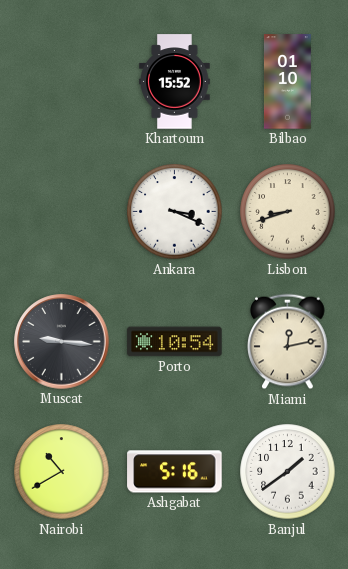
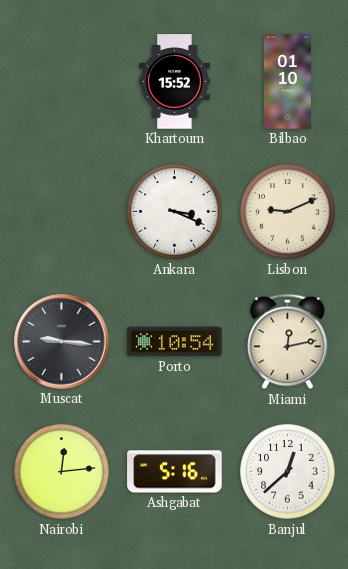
Lisbon: 8:42 -> 9:11 (288, 212)
Nairobi: 10:40 -> 12:14 (62, 472)
Banjul: 1:39 -> 12:38 (288, 472)
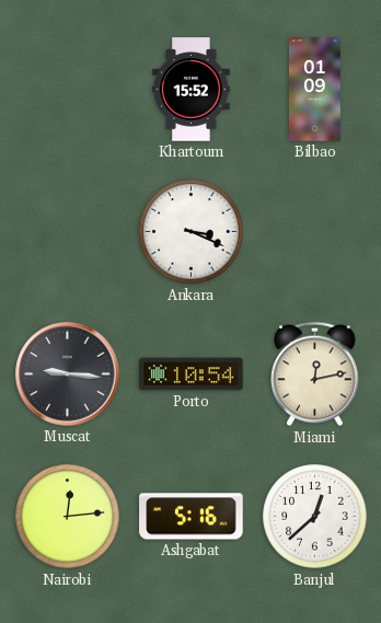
Bilbao: 01:10 -> 01:09 (314, 90)
Lisbon: 9:11 -> none (288, 212)
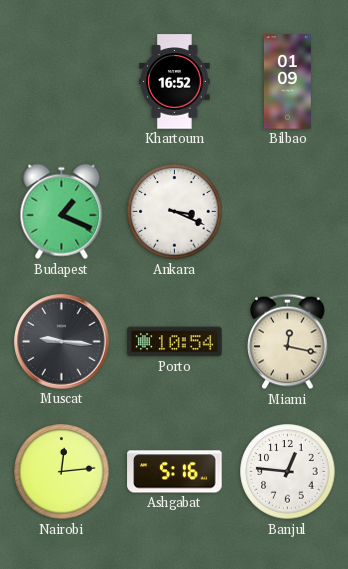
Khartoum: 15:52 -> 16:52 (175, 82)
Budapest: none -> 1:19 (62, 212)
Miami: 12:13 -> 12:17 (288, 342)
Banjul: 12:38 -> 12:46 (288, 472)
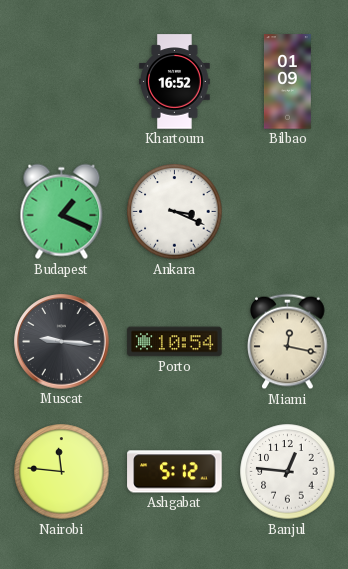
Nairobi: 12:14 -> 11:46 (62, 472)
Ashgabat: 5:16 -> 5:12 (175, 472)
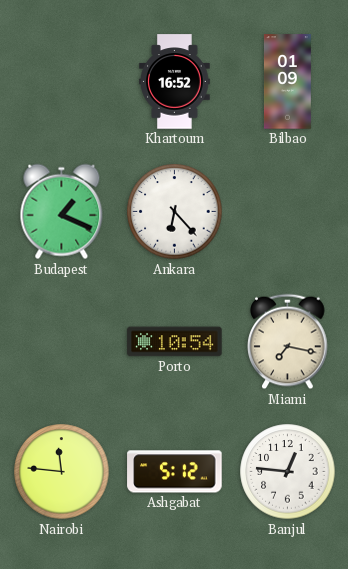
Ankara: 3:19 -> 6:23 (175, 212)
Muscat: 9:16 -> none (62, 342)
Miami: 12:17 -> 7:17 (288, 342)
